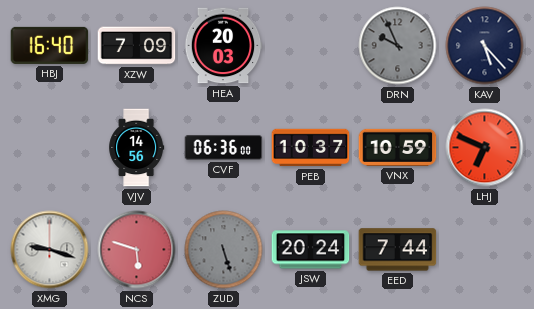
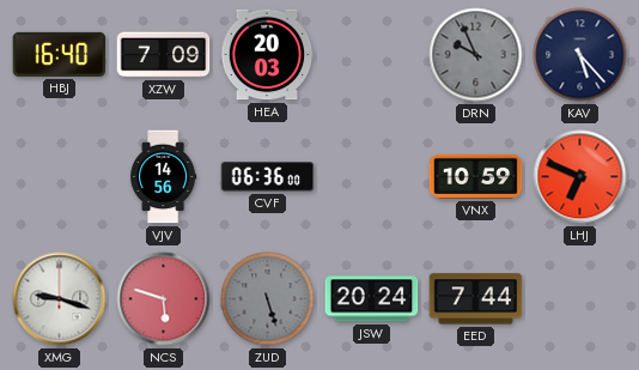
PEB: 10:37 -> none (311, 148)
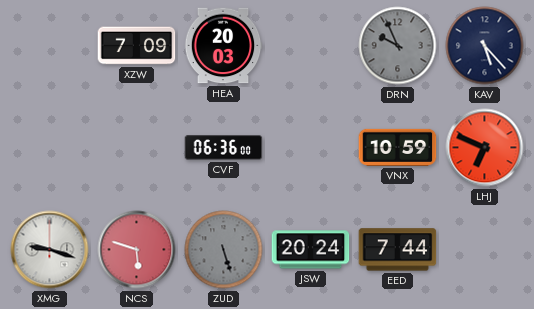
HBJ: 16:40 -> none (60, 54)
VJV: 14:56 -> none (164, 177)
